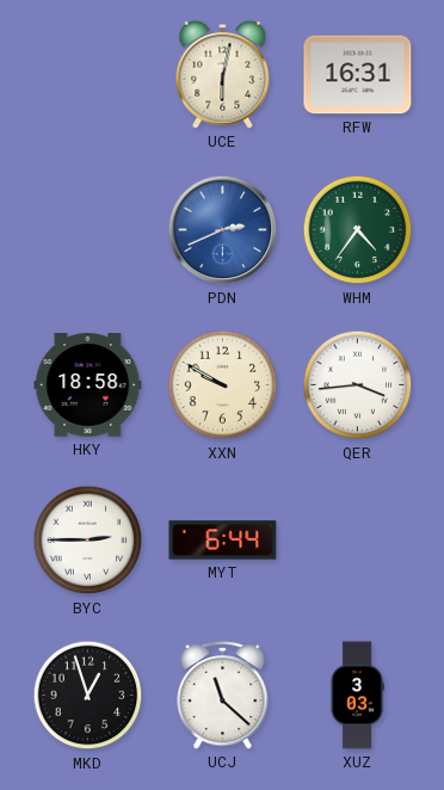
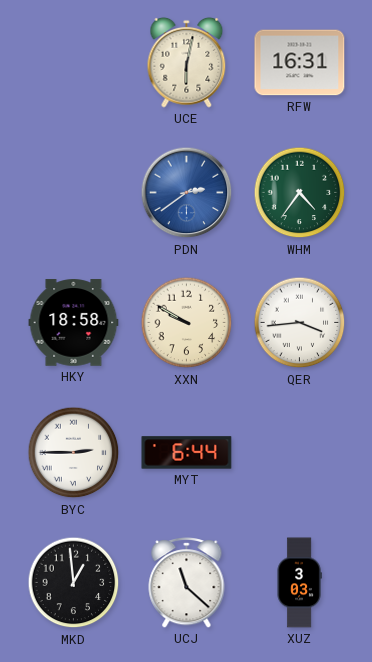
PDN: 2:41 -> 2:39 (187, 193)
MKD: 12:57 -> 12:59 (74, 583)
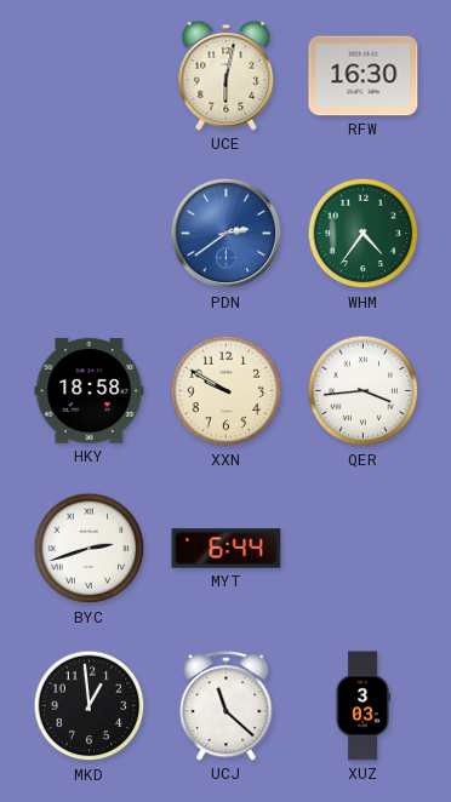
RFW: 16:31 -> 16:30 (364, 76)
BYC: 2:45 -> 2:42 (90, 549)
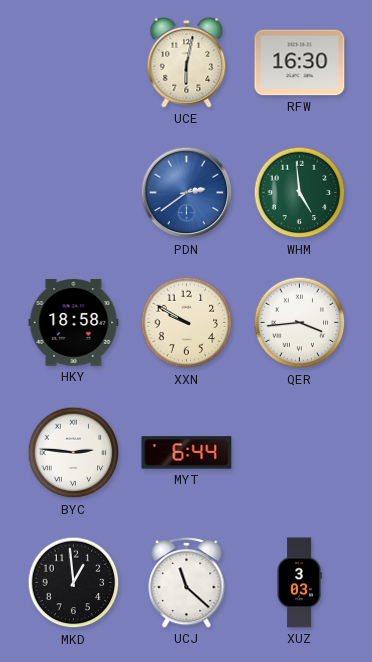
WHM: 4:36 -> 4:59 (300, 193)
BYC: 2:42 -> 2:46 (74, 453)
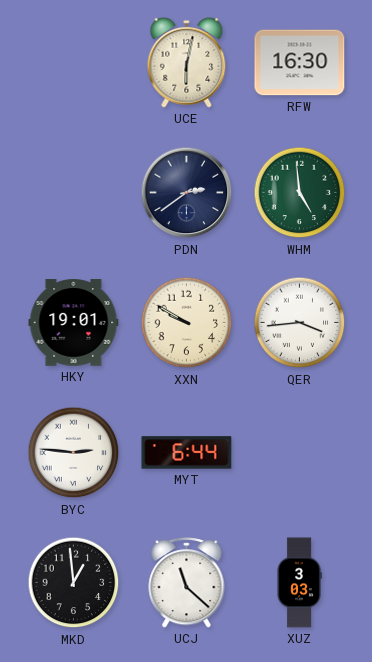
PDN dial: blue -> navy (187, 193)
HKY: 18:58 -> 19:01 (74, 323)
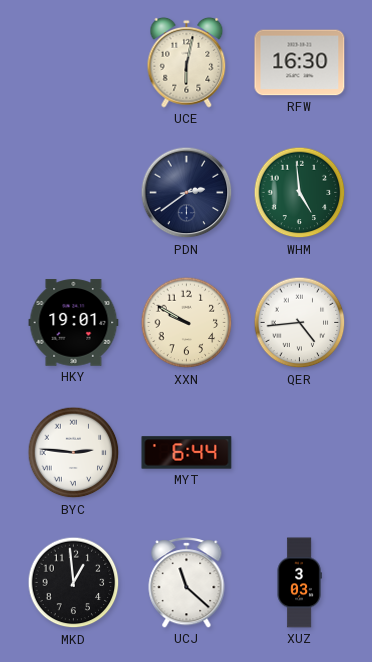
QER: 3:44 -> 4:44 (300, 323)
